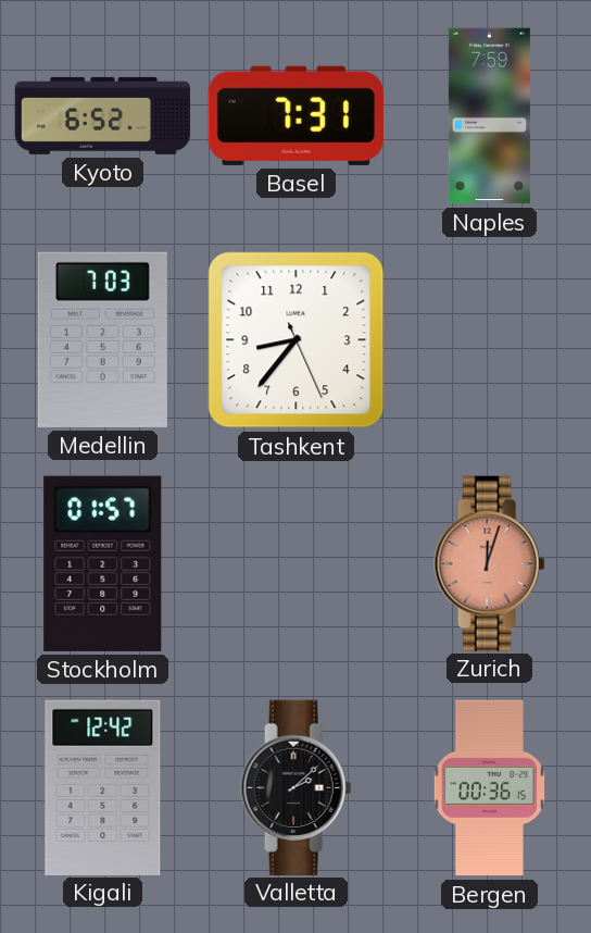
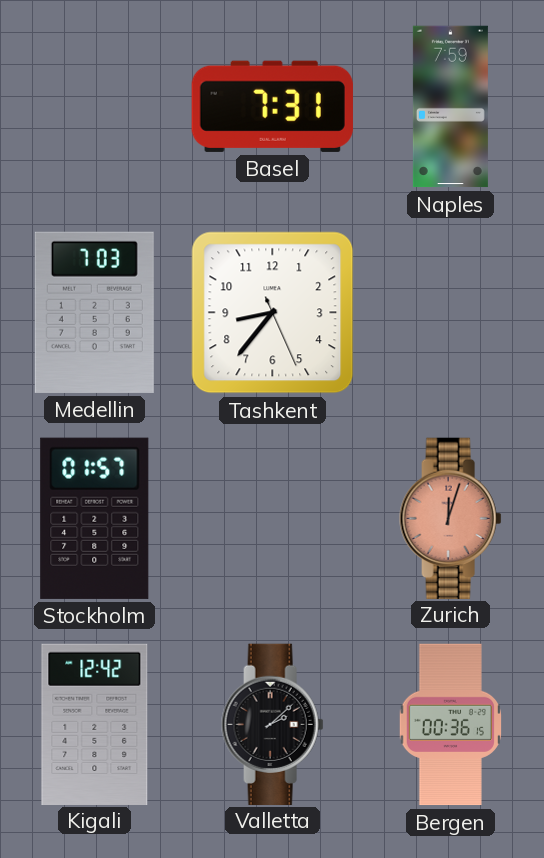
Kyoto: 6:52 -> none (103, 115)
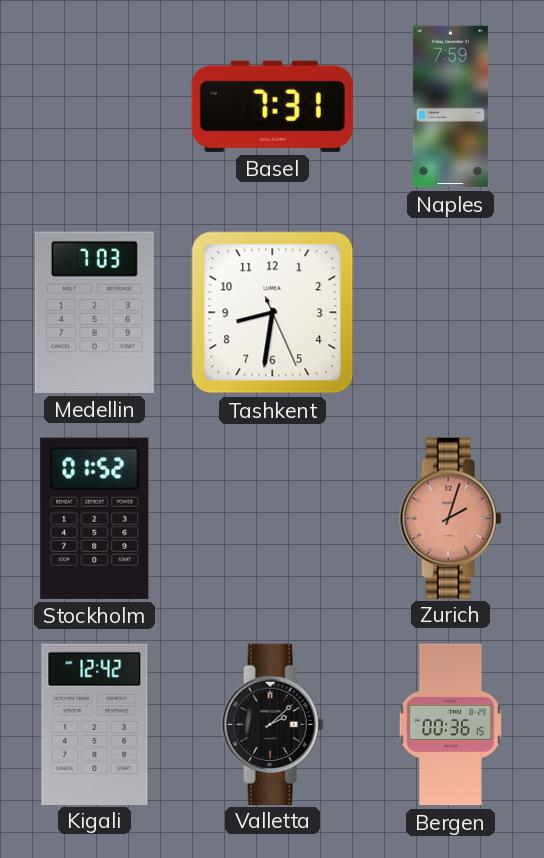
Tashkent: 8:36 -> 8:31 (273, 313)
Stockholm: 01:57 -> 01:52 (95, 518)
Zurich: 12:03 -> 2:03 (451, 518)
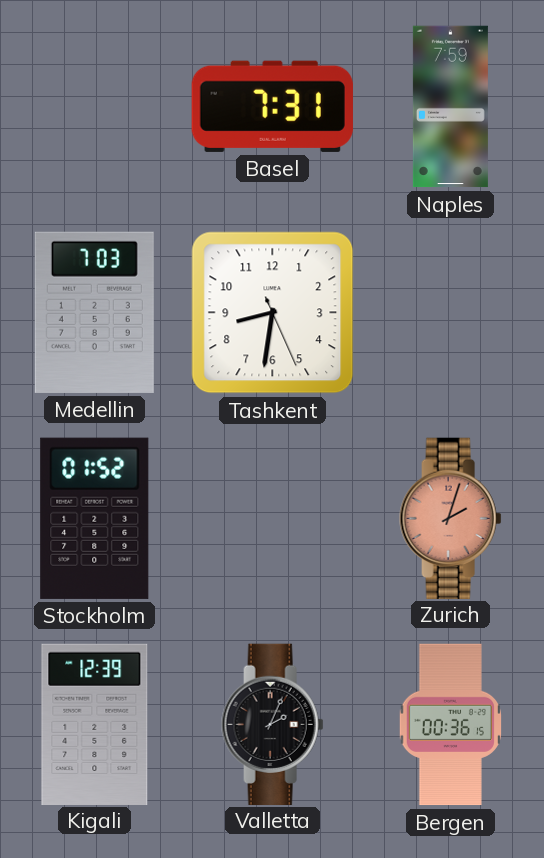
Kigali: 12:42 -> 12:39 (95, 724)
Valletta: 2:08 -> 2:04 (273, 724)
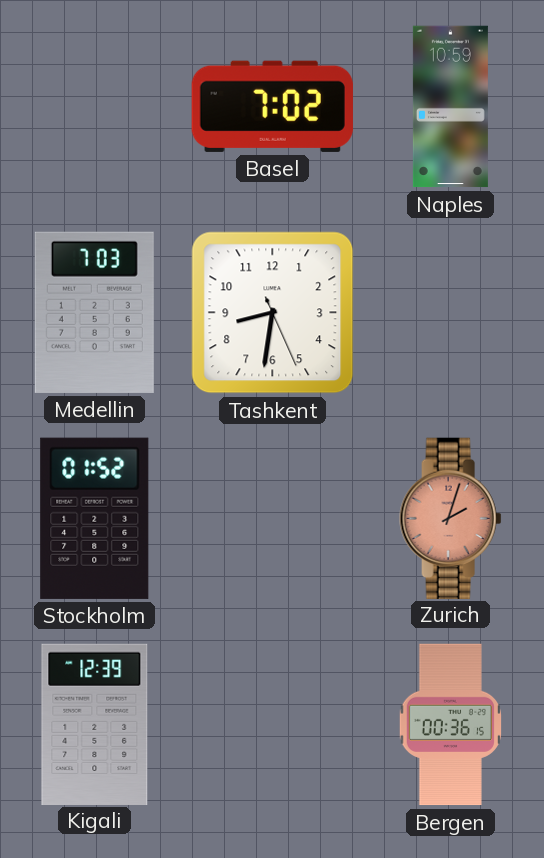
Basel: 7:31 -> 7:02 (272, 106)
Naples: 7:59 -> 10:59 (450, 107)
Valletta: 2:04 -> none (273, 724)
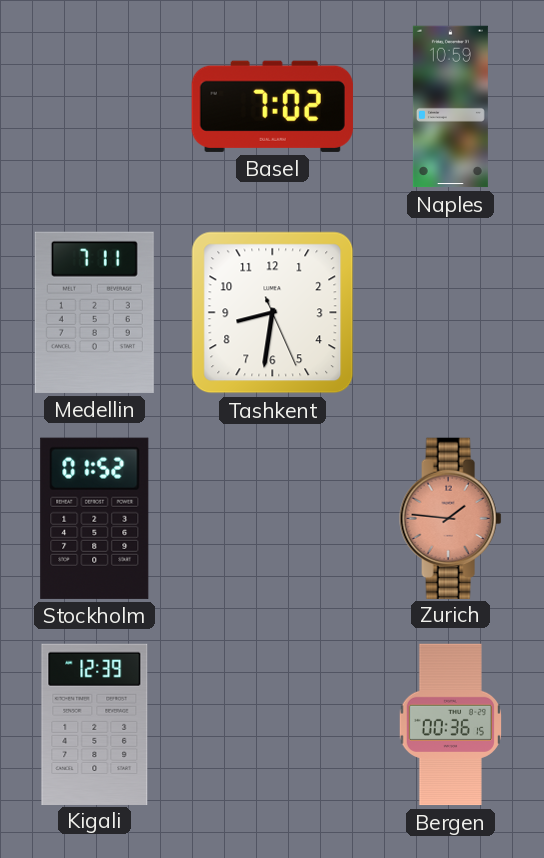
Medellin: 7:03 -> 7:11 (94, 312)
Zurich: 2:03 -> 1:46 (451, 518)
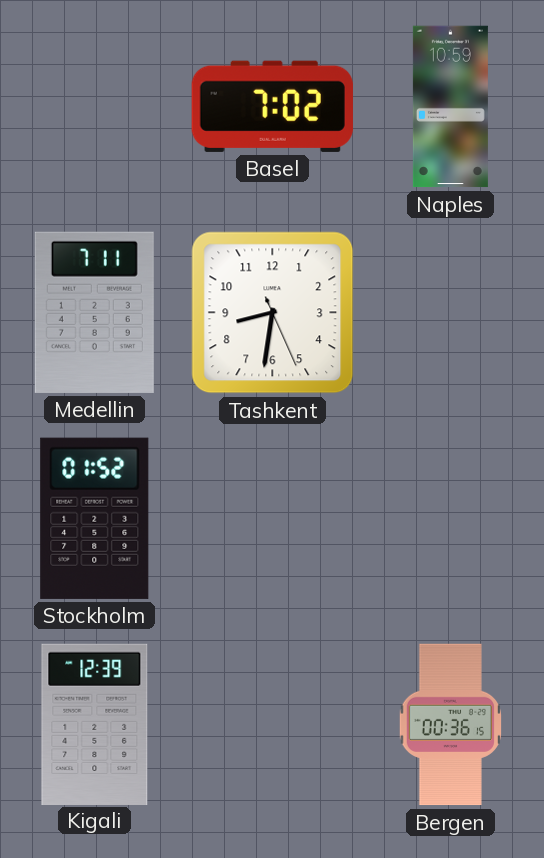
Zurich: 1:46 -> none (451, 518)
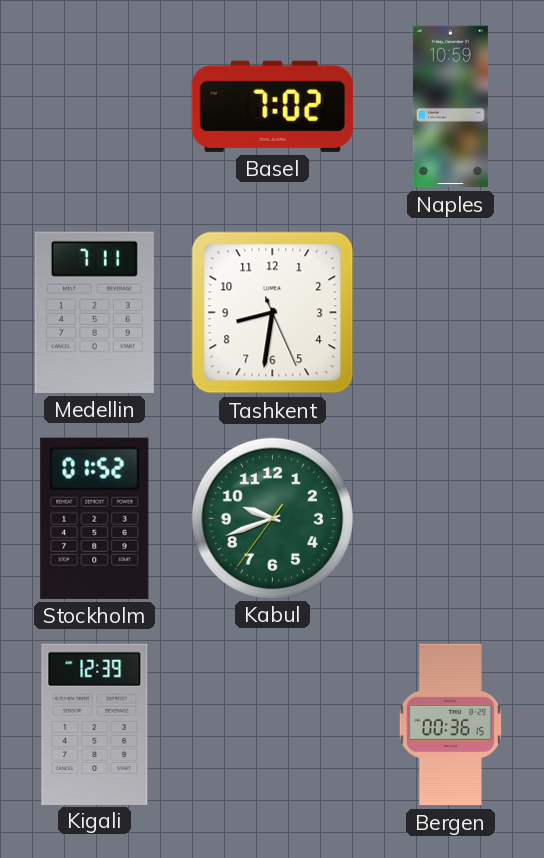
Kabul: none -> 9:41 (272, 518)
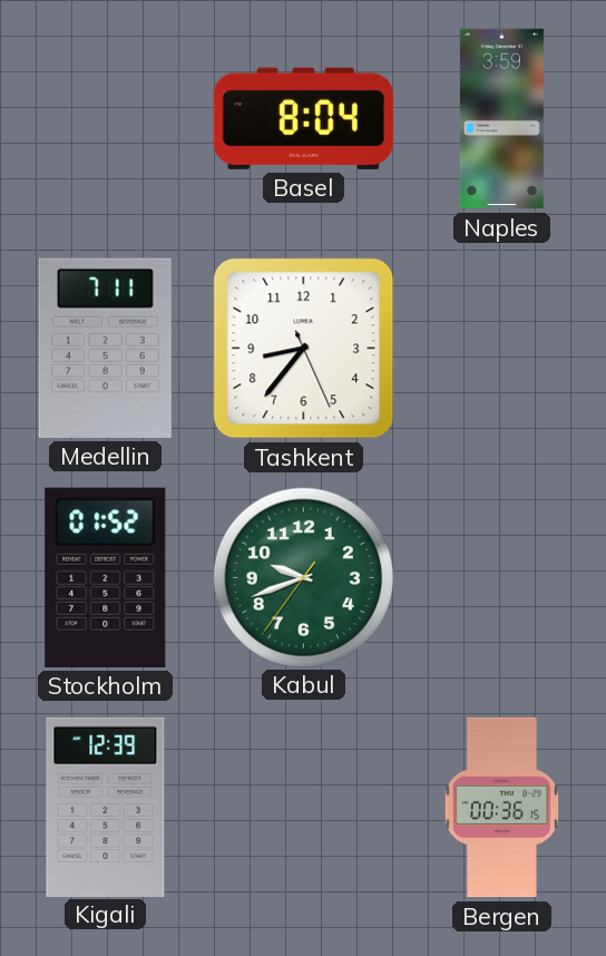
Basel: 7:02 -> 8:04 (303, 118)
Naples: 10:59 -> 3:59 (501, 119)
Tashkent: 8:31 -> 8:36 (304, 349)
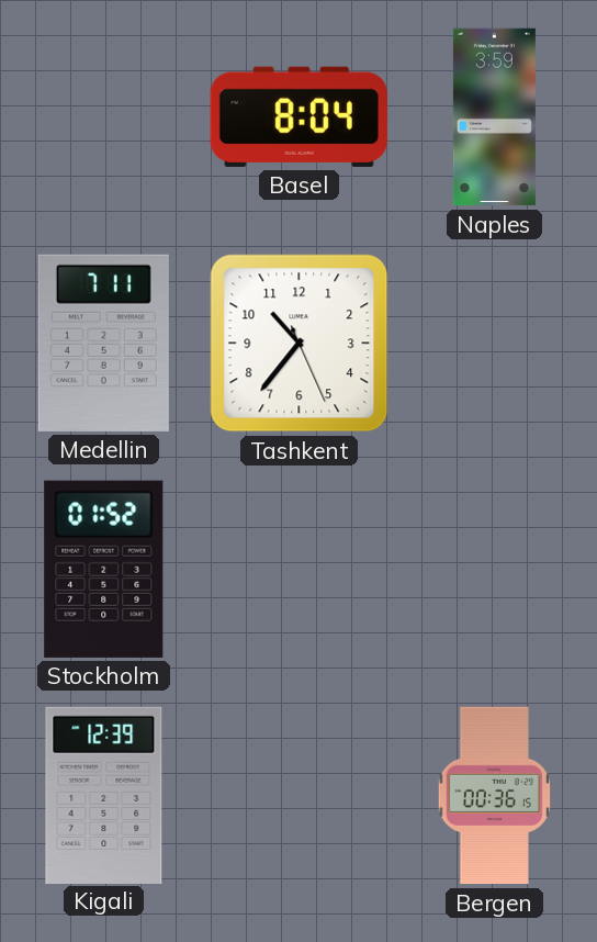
Tashkent: 8:36 -> 10:36 (300, 344)
Kabul: 9:41 -> none (303, 577)
